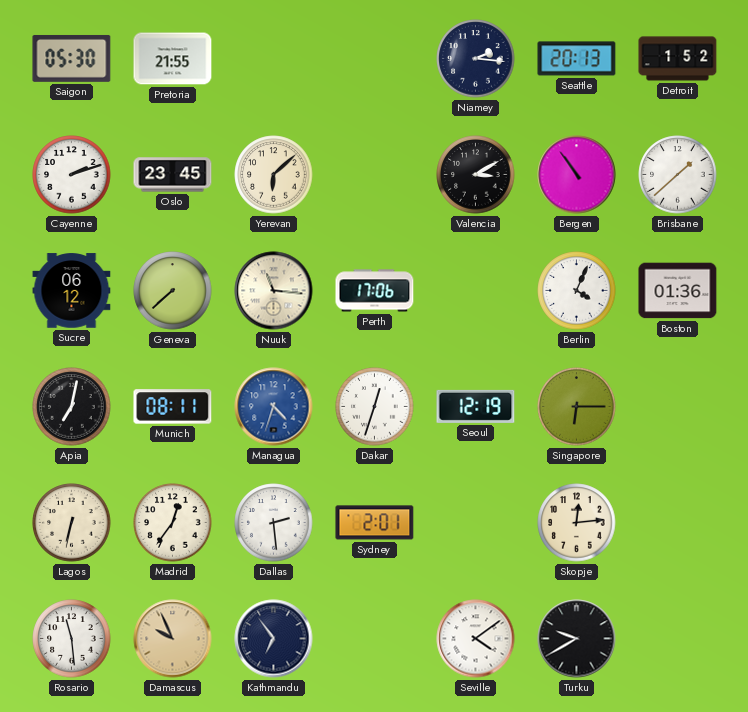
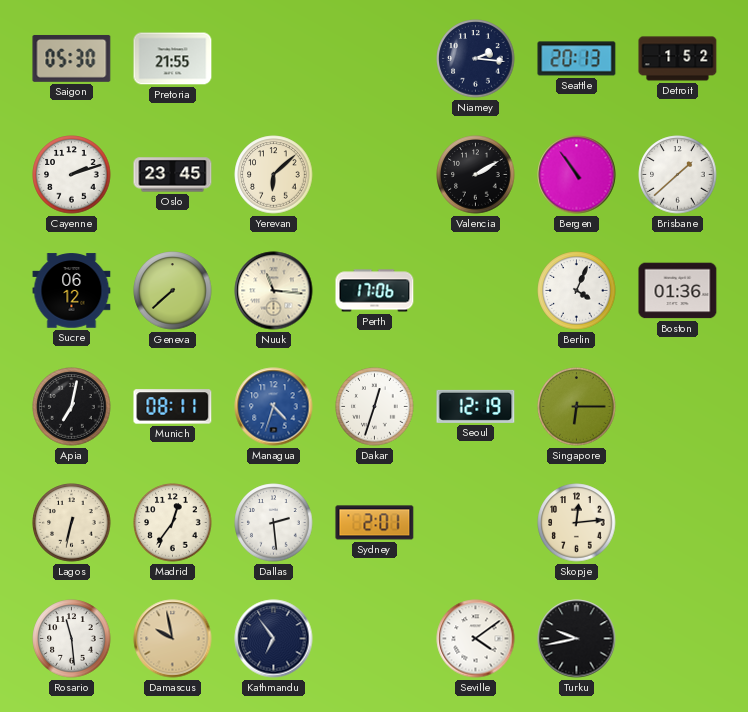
Valencia: 3:10 -> 2:10 (476, 175)
Damascus: 9:56 -> 9:58 (173, 639)
Turku: 9:40 -> 9:43 (577, 639)
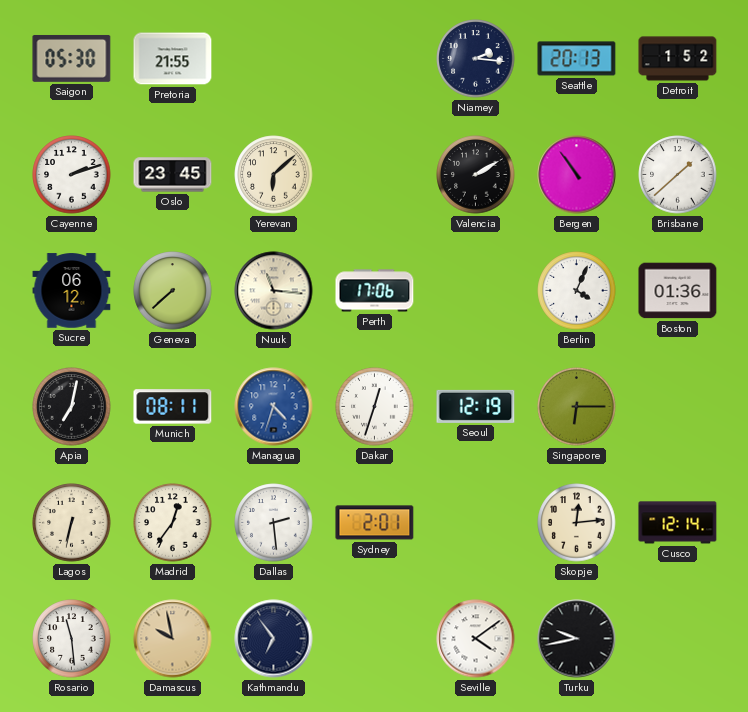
Cusco: none -> 12:14 (678, 523)
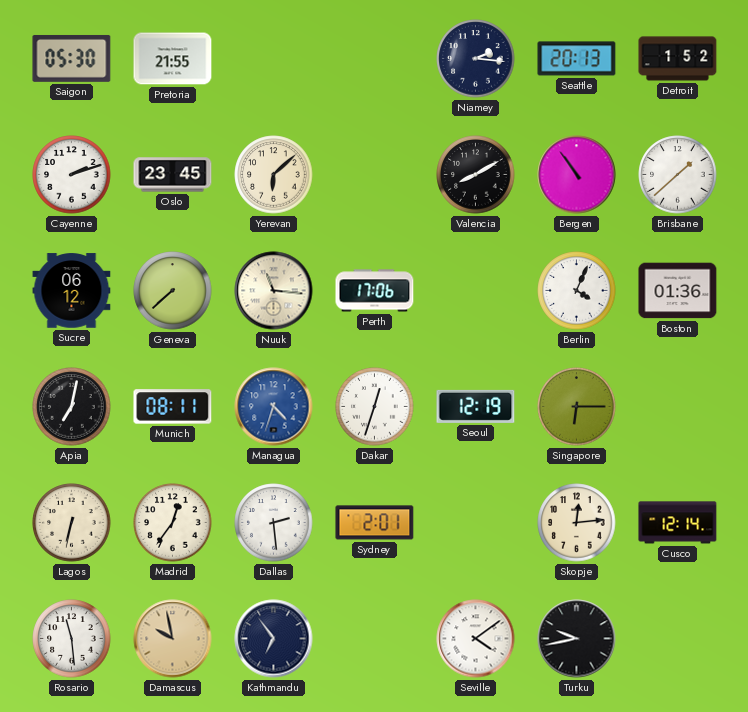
Valencia: 2:10 -> 8:10 (476, 175)
